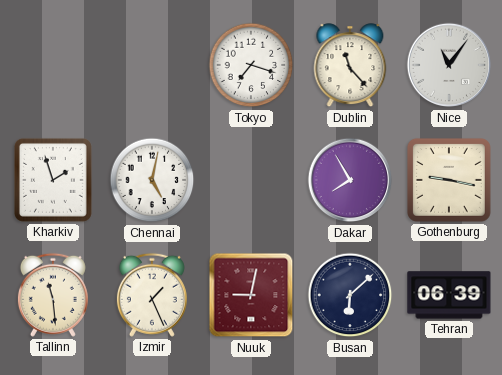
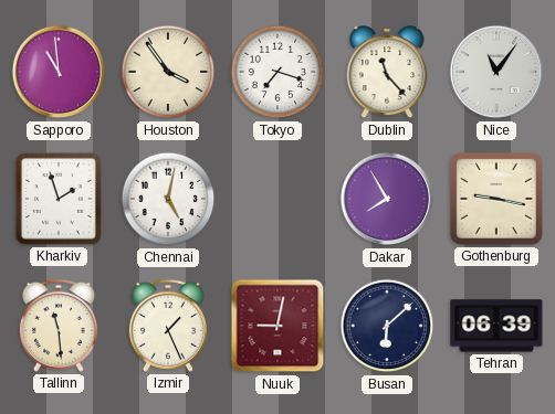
Sapporo: none -> 10:59 (59, 72)
Houston: none -> 3:54 (168, 72)
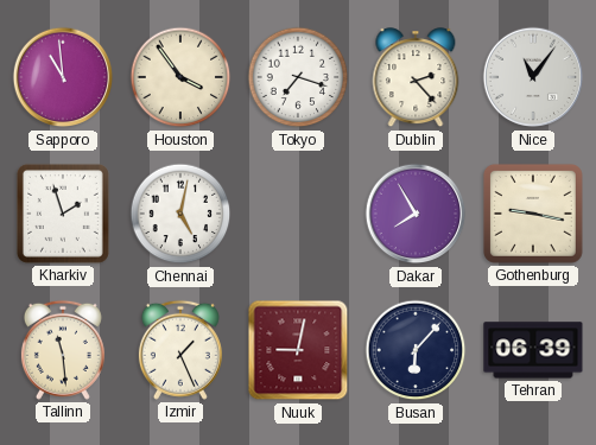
Dublin: 11:23 -> 2:23 (416, 78)
Busan: 6:08 -> 6:07 (416, 350)
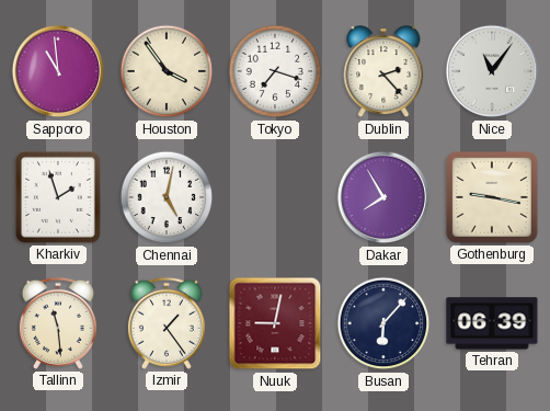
Izmir: 1:26 -> 1:24 (167, 323)
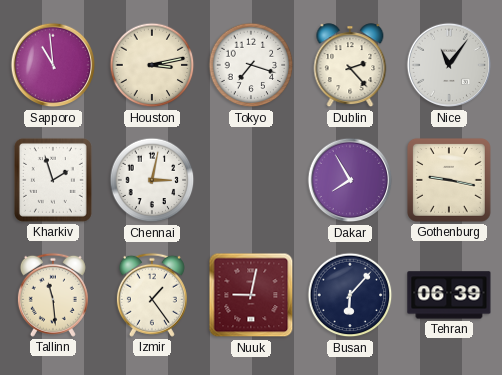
Houston: 3:54 -> 3:13 (152, 65)
Chennai: 5:02 -> 3:02 (152, 180)
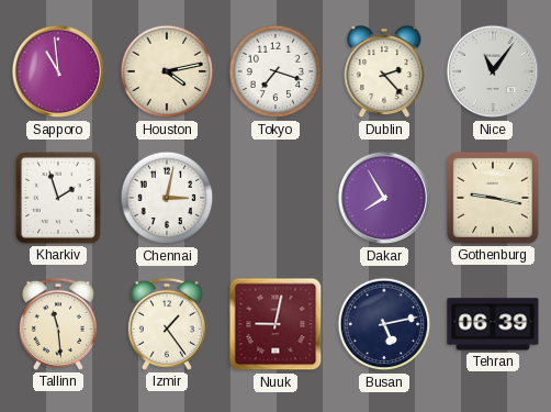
Houston: 3:13 -> 4:13 (167, 71)
Busan: 6:07 -> 5:13 (384, 324)
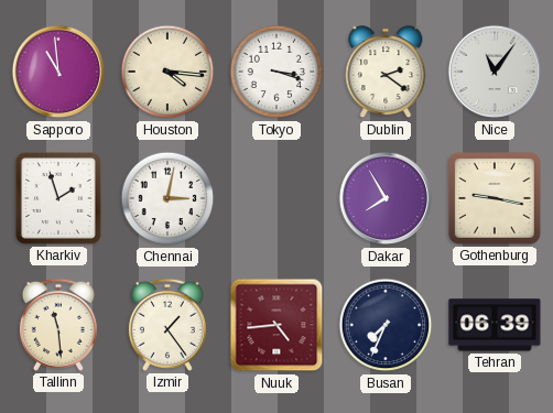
Houston: 4:13 -> 4:16 (167, 72)
Tokyo: 7:18 -> 3:18 (276, 72)
Dublin: 2:23 -> 2:21 (386, 73)
Nuuk: 9:02 -> 4:44 (276, 325)
Busan: 5:13 -> 7:34 (386, 325)
